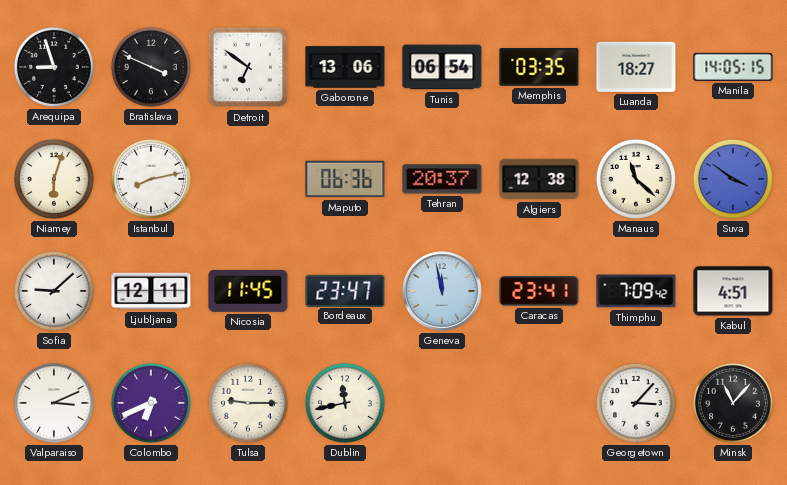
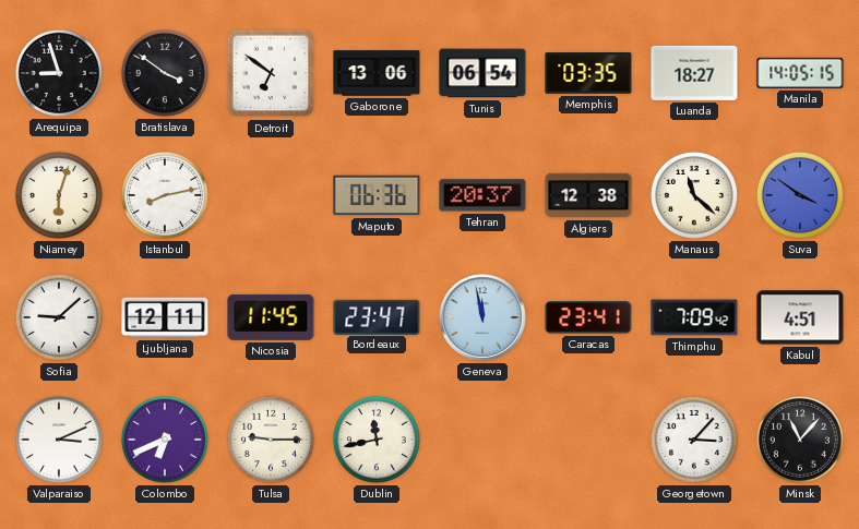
Bratislava: 3:49 -> 3:51 (165, 73)
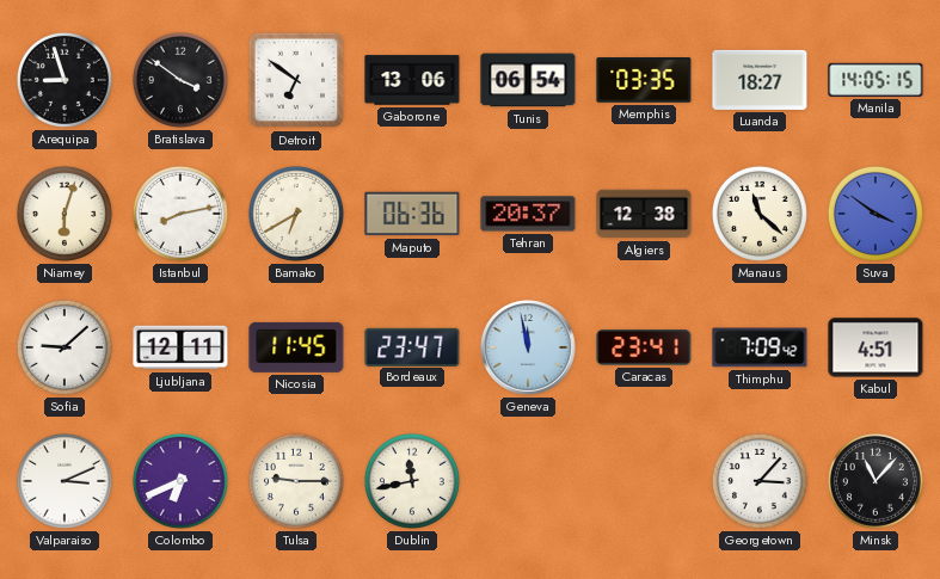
Bamako: none -> 6:40 (296, 214)
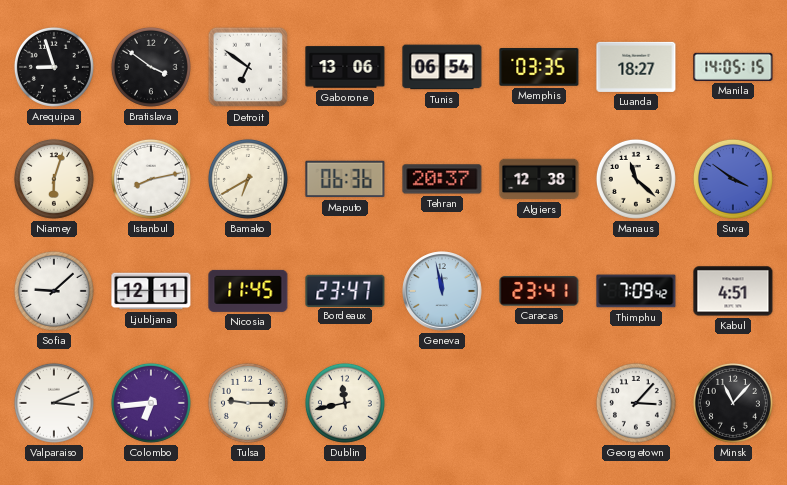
Colombo: 6:41 -> 6:44 (151, 403)
